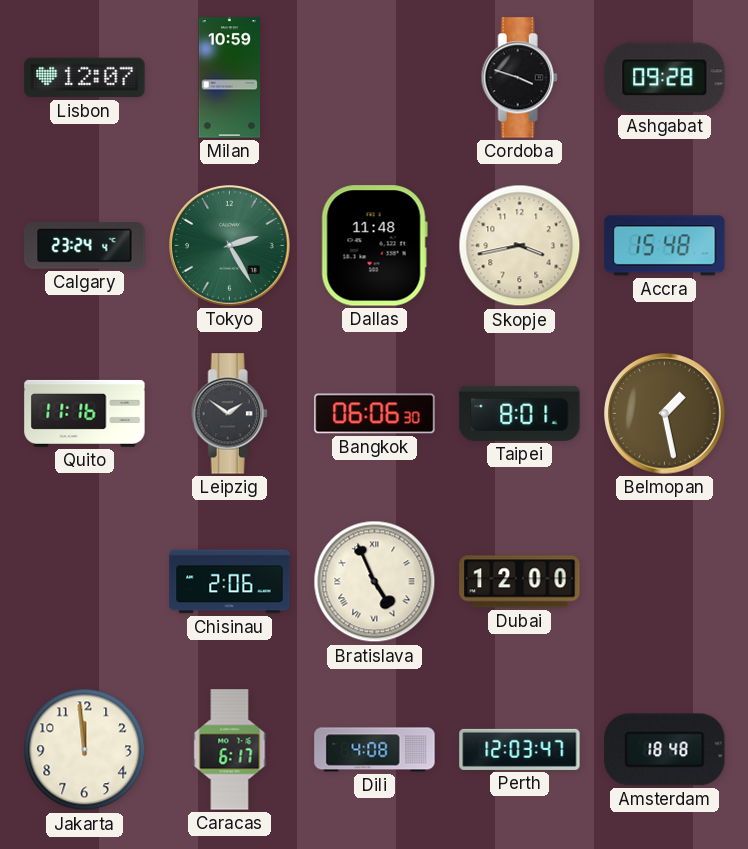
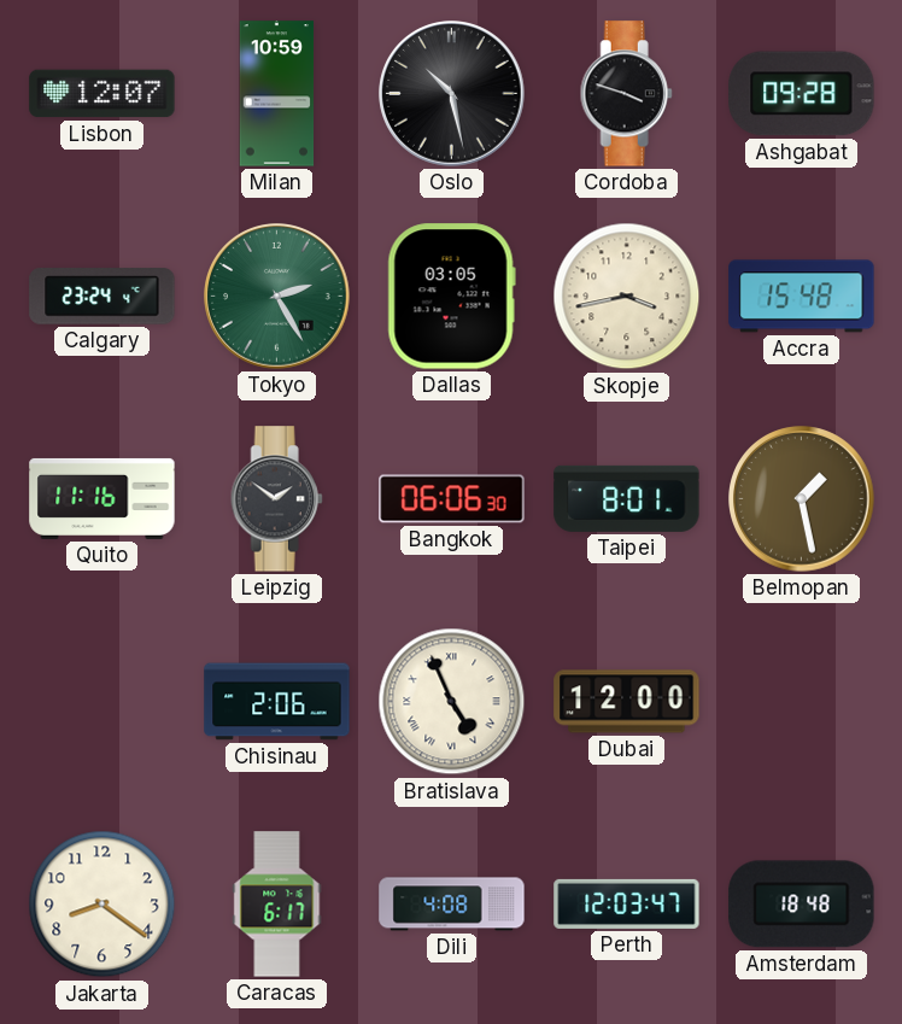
Oslo: none -> 10:28 (452, 94)
Dallas: 11:48 -> 03:05 (451, 297)
Jakarta: 11:59 -> 8:21 (102, 905)
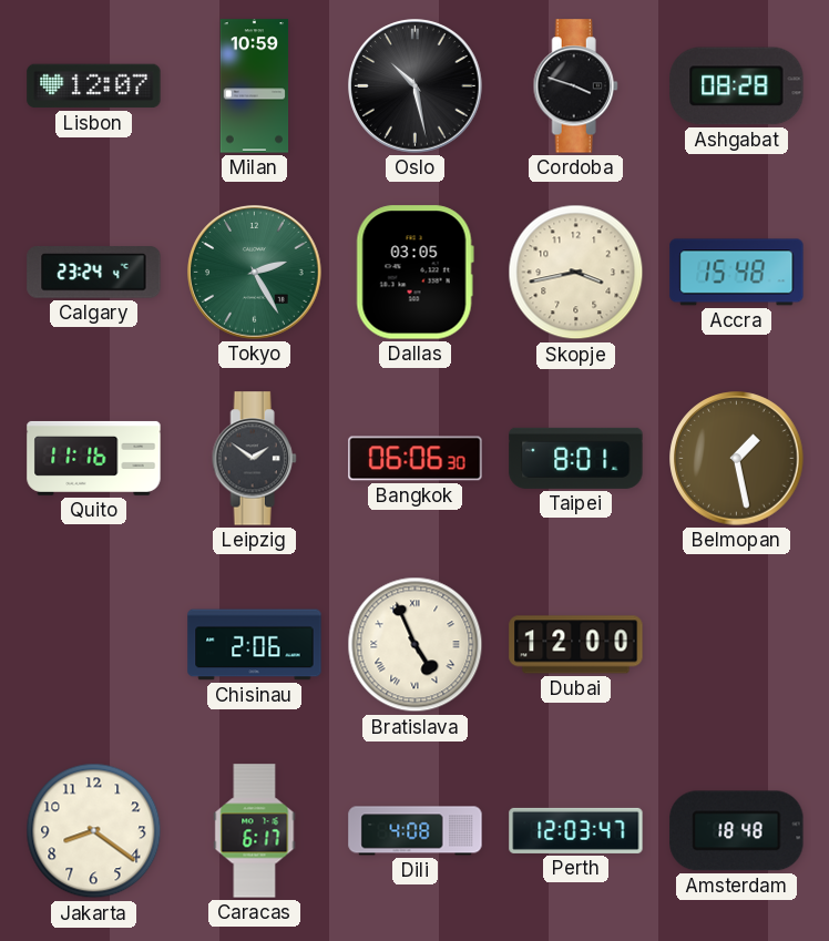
Ashgabat: 09:28 -> 08:28 (737, 86)
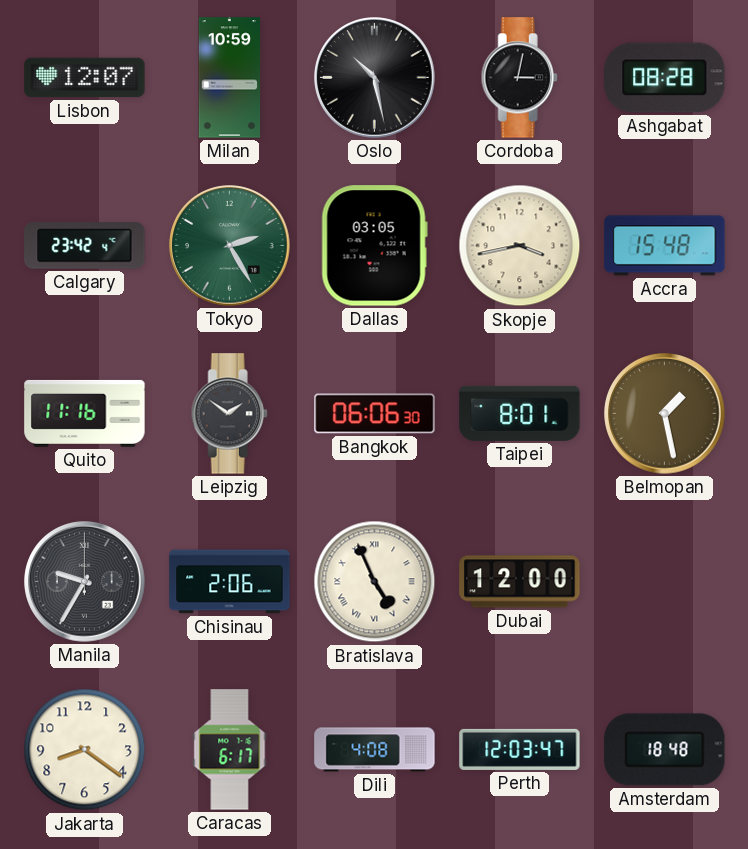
Cordoba: 3:48 -> 3:02 (519, 78)
Calgary: 23:24 -> 23:42 (85, 246)
Manila: none -> 9:35 (85, 582)
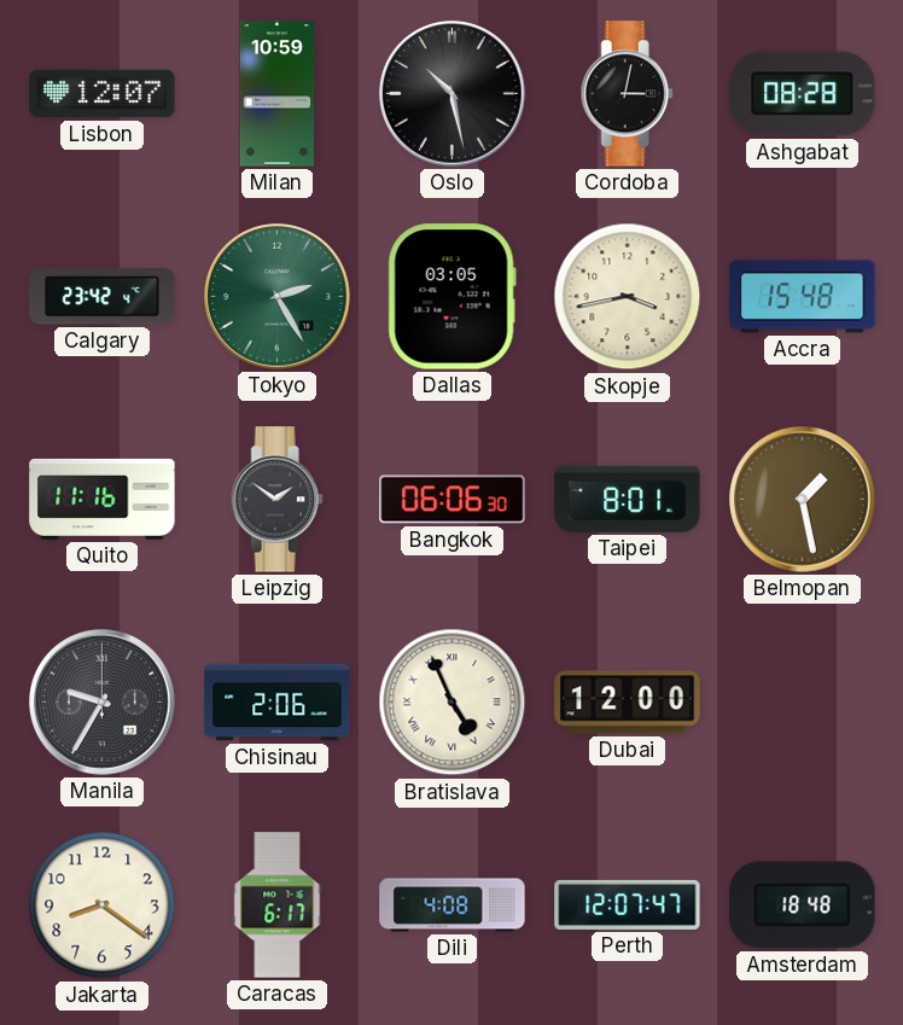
Perth: 12:03 -> 12:07 (628, 904)
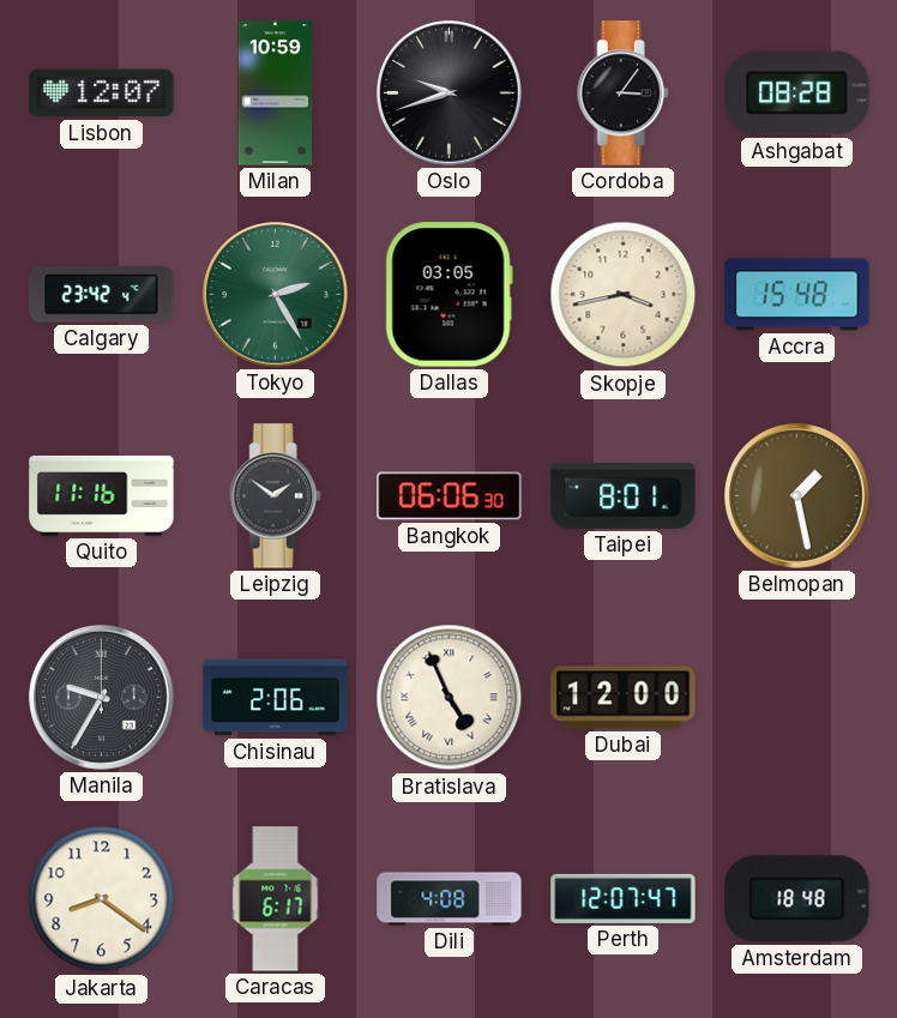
Oslo: 10:28 -> 9:42 (450, 94)
Cordoba: 3:02 -> 3:06 (622, 94)
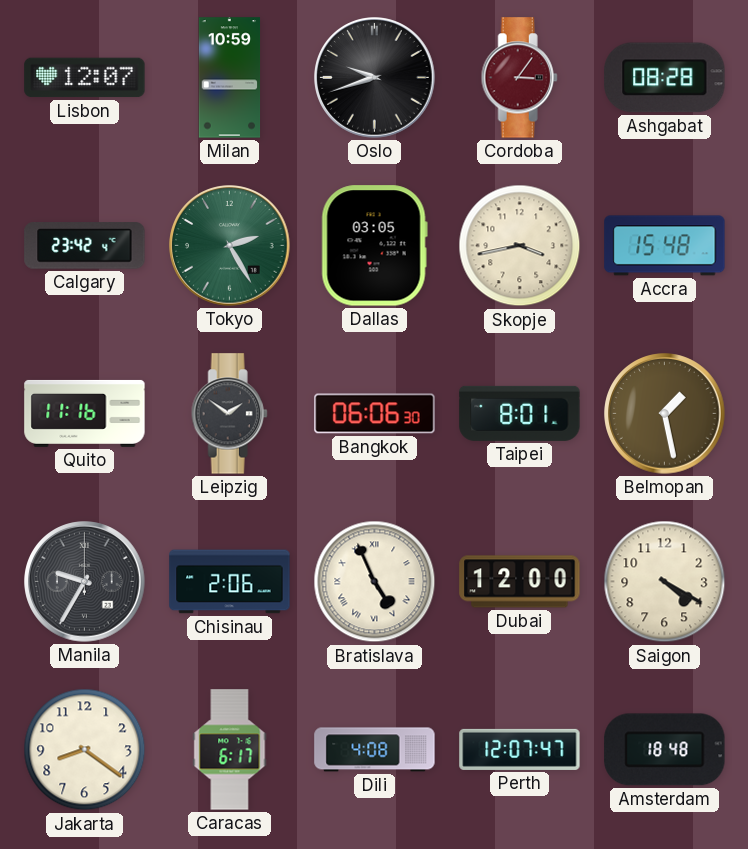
Cordoba dial: black -> burgundy (519, 78)
Saigon: none -> 4:20 (665, 582)
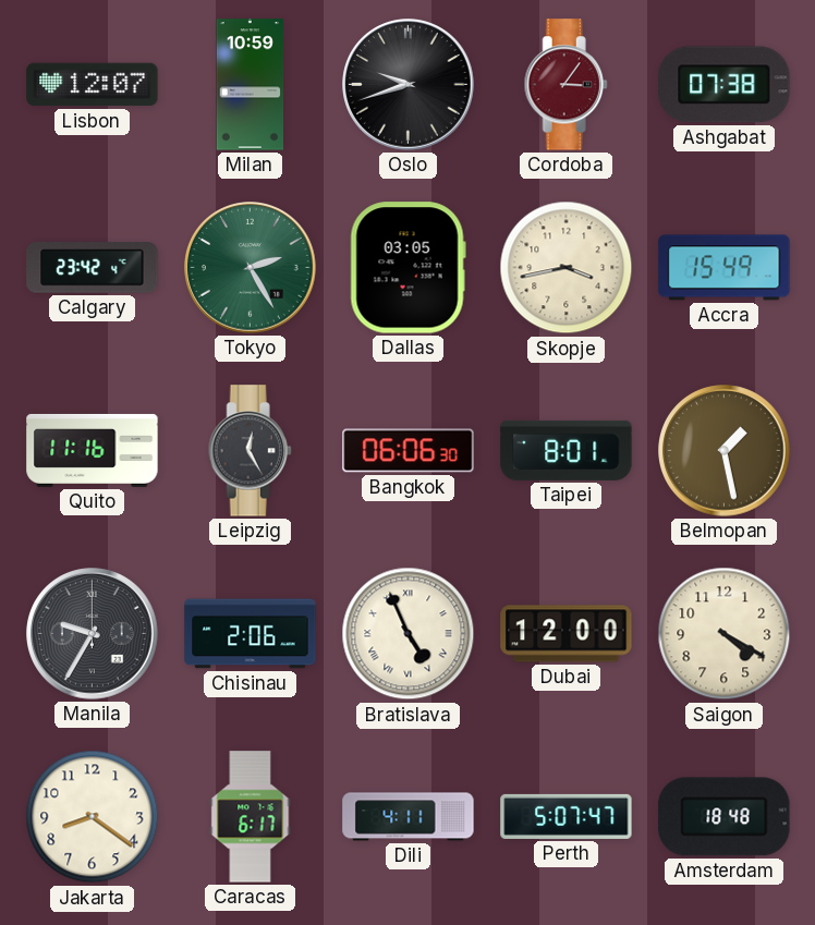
Ashgabat: 08:28 -> 07:38 (725, 85)
Accra: 15:48 -> 15:49 (725, 268)
Leipzig: 1:51 -> 12:25 (250, 451)
Dili: 4:08 -> 4:11 (409, 817)
Perth: 12:07 -> 5:07 (567, 816)
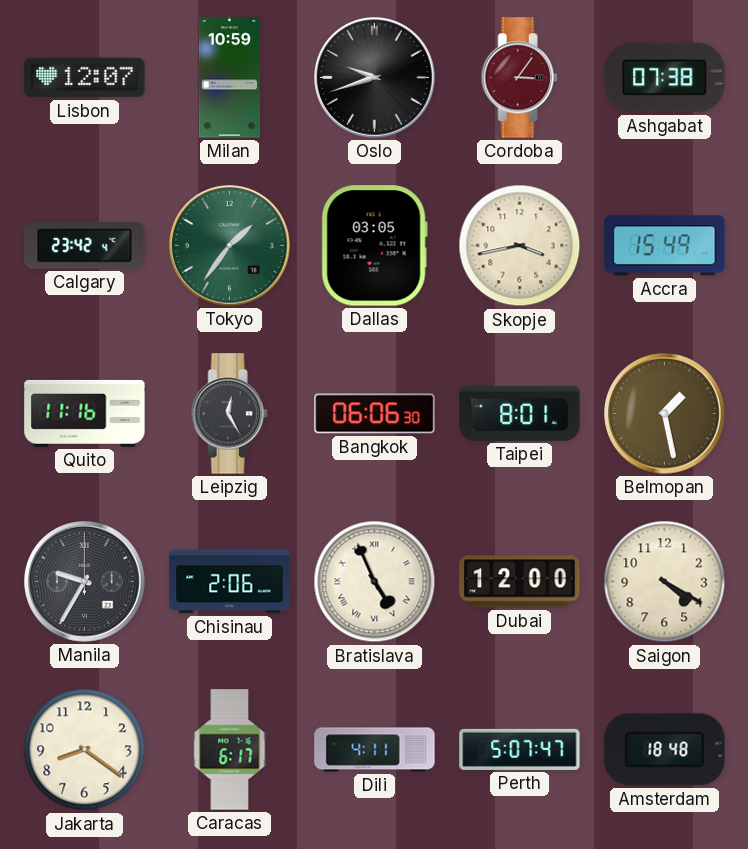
Tokyo: 2:25 -> 1:36 (230, 246)
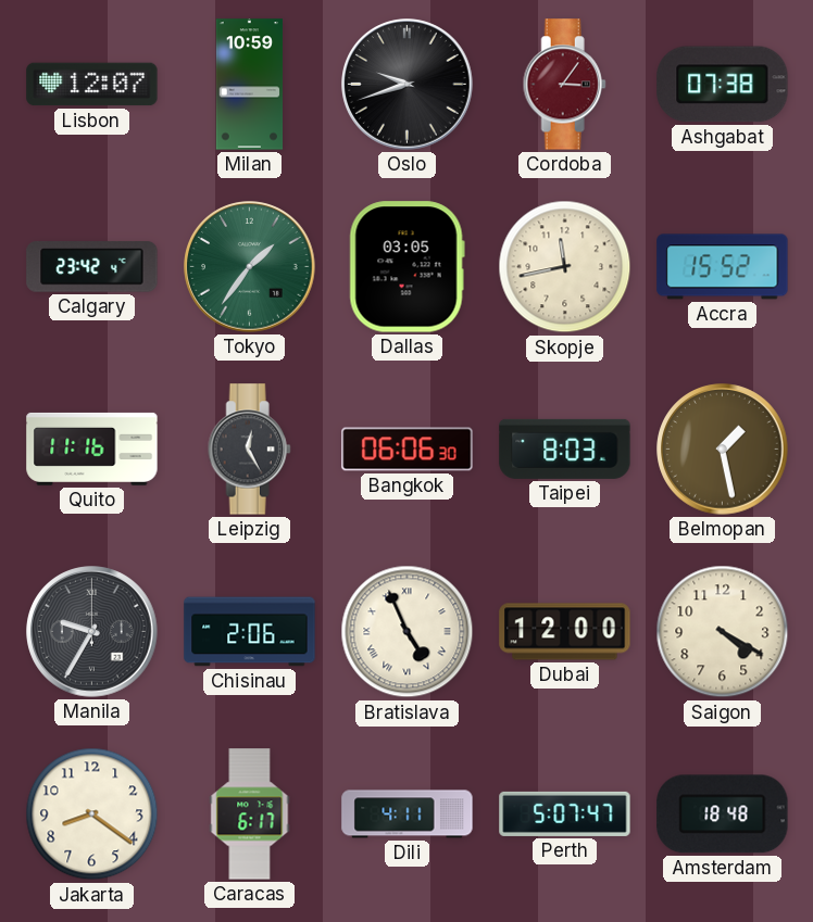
Skopje: 3:43 -> 11:43 (565, 267)
Accra: 15:49 -> 15:52 (723, 267)
Taipei: 8:01 -> 8:03 (565, 449)
